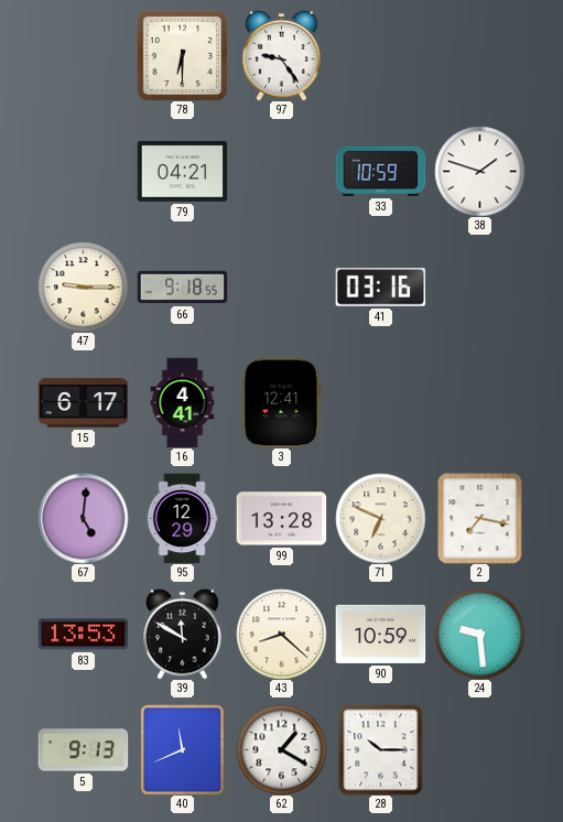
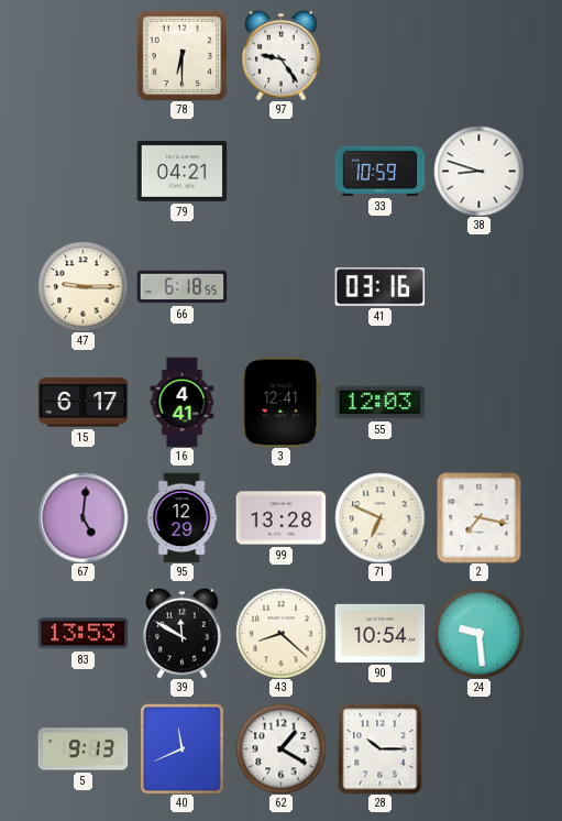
38: 1:48 -> 8:48 (478, 171)
66: 9:18 -> 6:18 (181, 287)
55: none -> 12:03 (379, 403)
90: 10:59 -> 10:54 (379, 633)
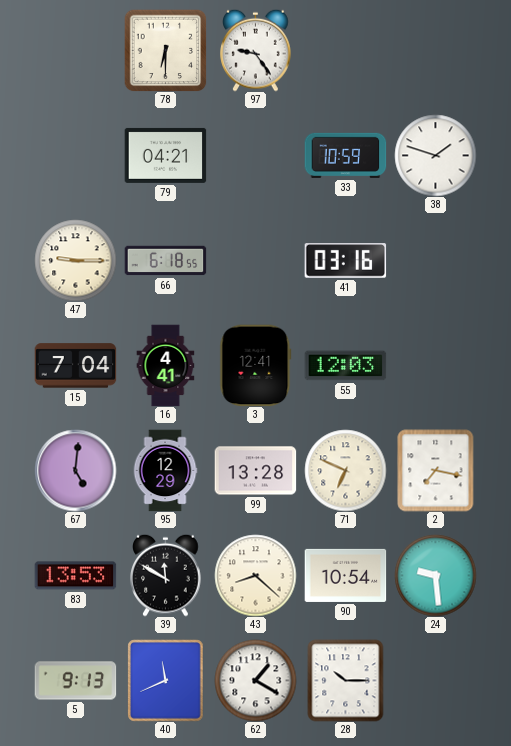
38: 8:48 -> 1:48 (435, 155)
15: 6:17 -> 7:04 (75, 366)
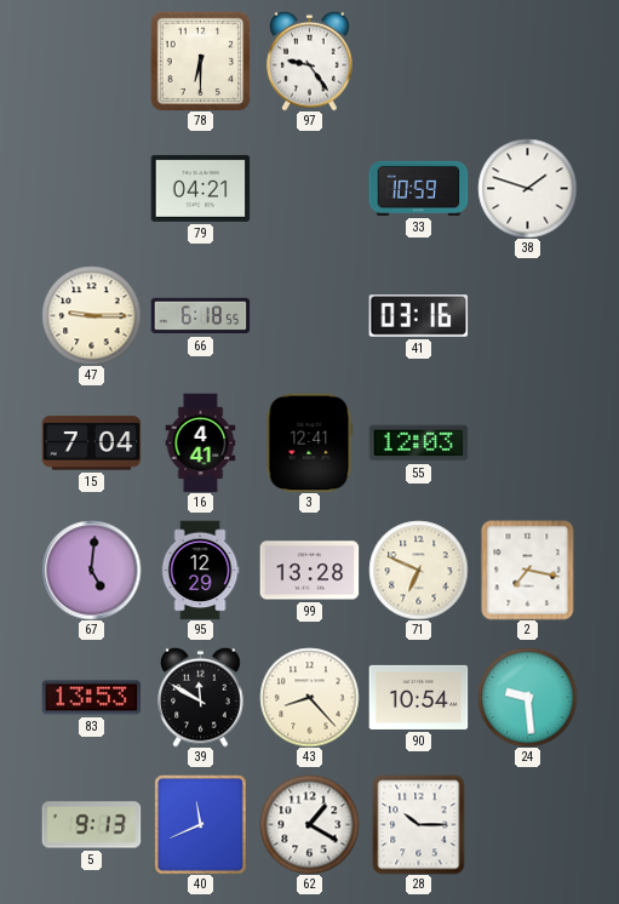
43: 8:22 -> 8:23 (309, 697)
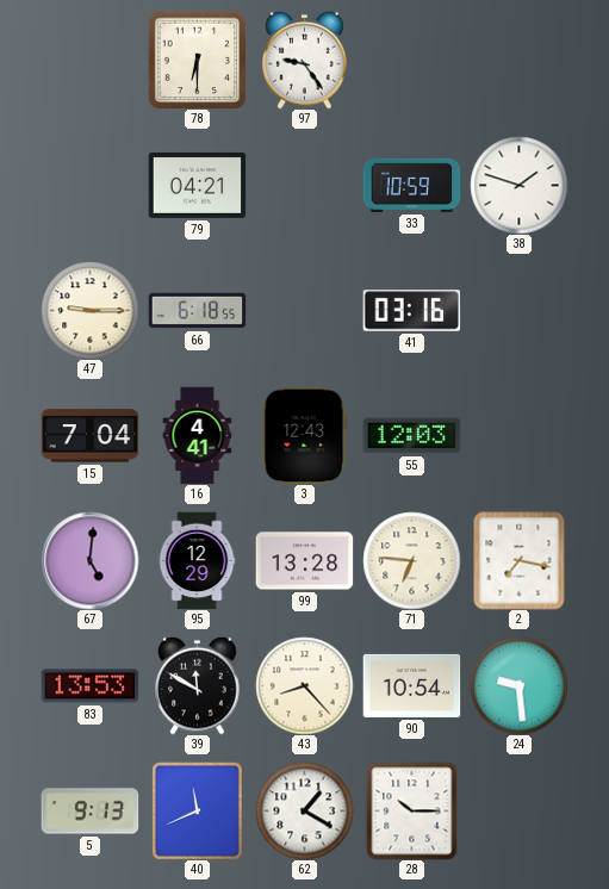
3: 12:41 -> 12:43 (305, 435)
71: 6:49 -> 6:46 (411, 560)
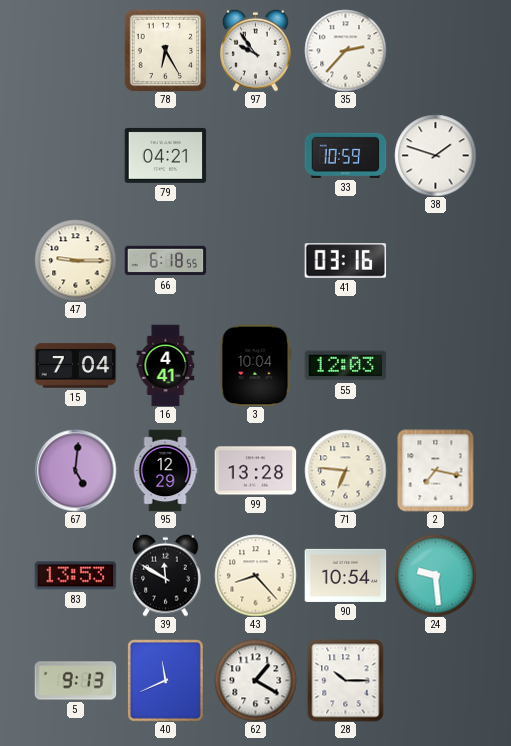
78: 6:30 -> 6:25 (165, 50)
97: 9:24 -> 9:54 (256, 50)
35: none -> 2:37 (345, 50)
3: 12:43 -> 10:04 (256, 365)
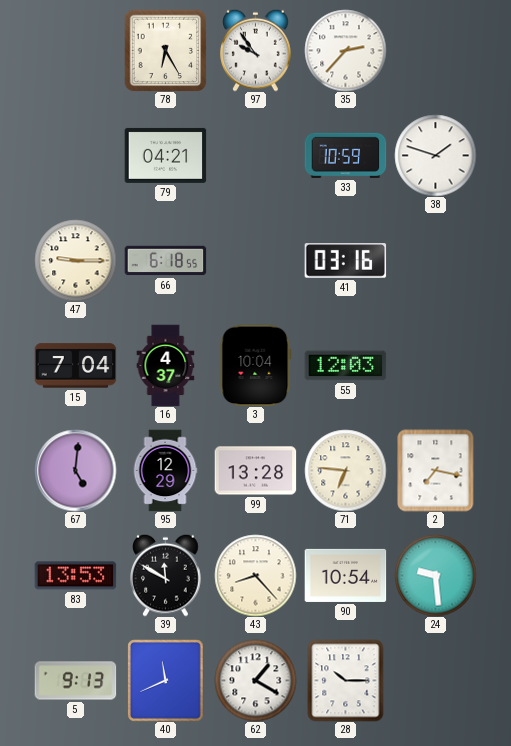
16: 4:41 -> 4:37 (166, 365)
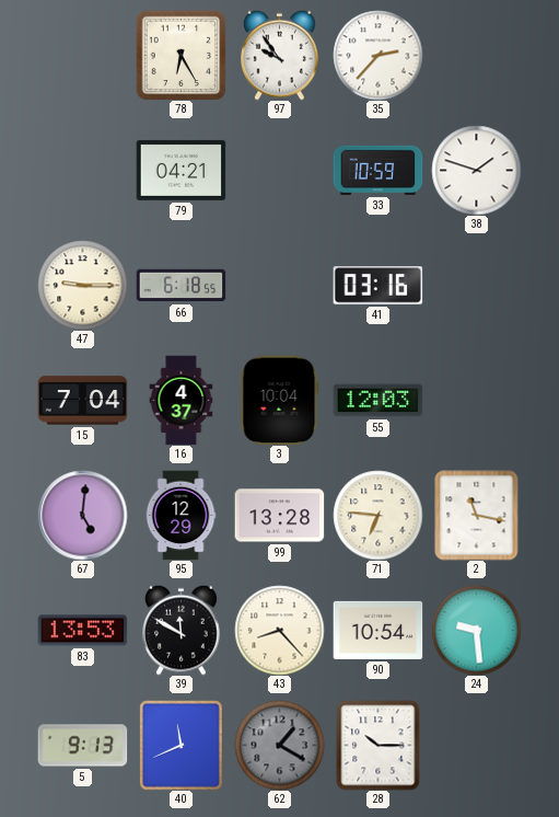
2: 7:17 -> 11:17 (477, 515)
62 dial: white -> grey (279, 745)
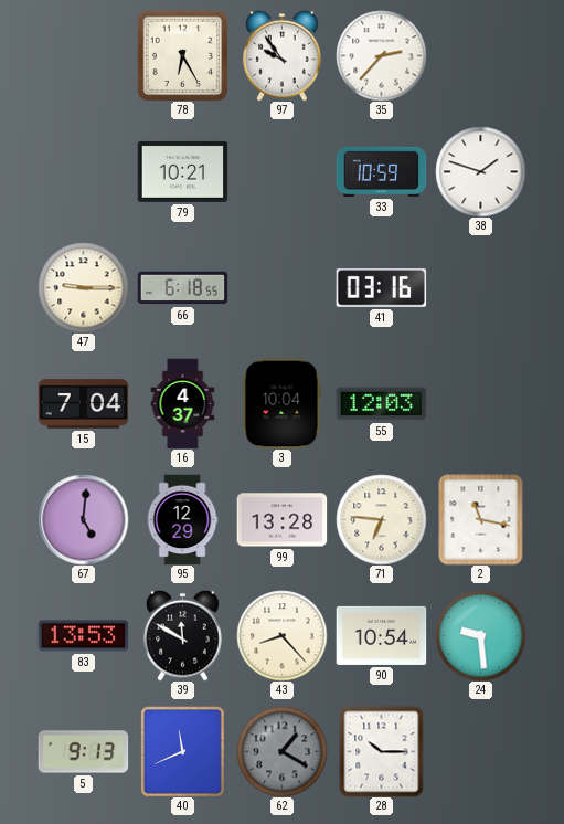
79: 04:21 -> 10:21 (182, 171)
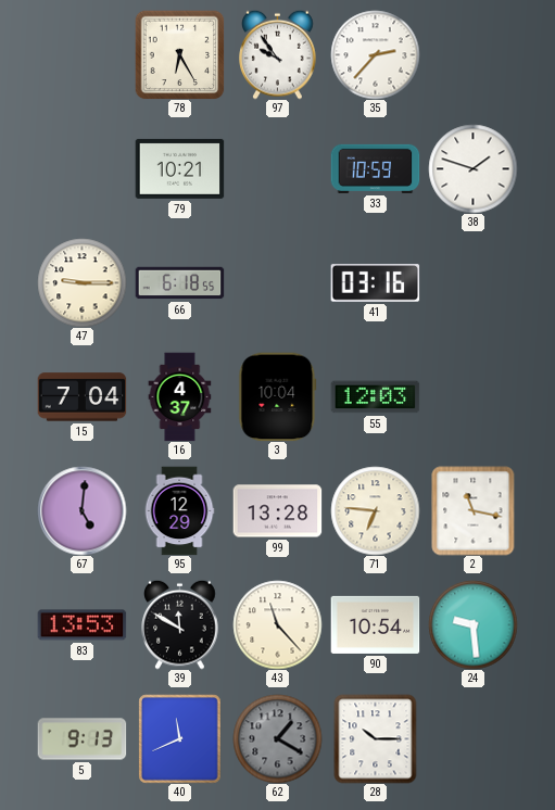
43: 8:23 -> 11:23 (277, 624)
